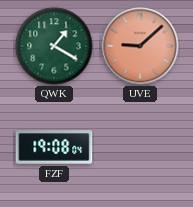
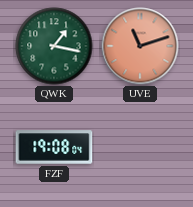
QWK: 1:20 -> 1:17 (54, 46)
UVE: 9:08 -> 11:12 (140, 46)
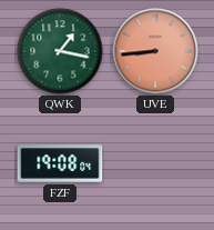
UVE: 11:12 -> 8:44 (155, 51)
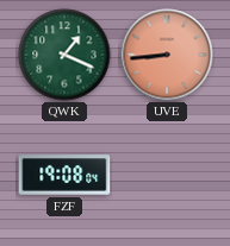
QWK: 1:17 -> 1:19 (64, 55)
